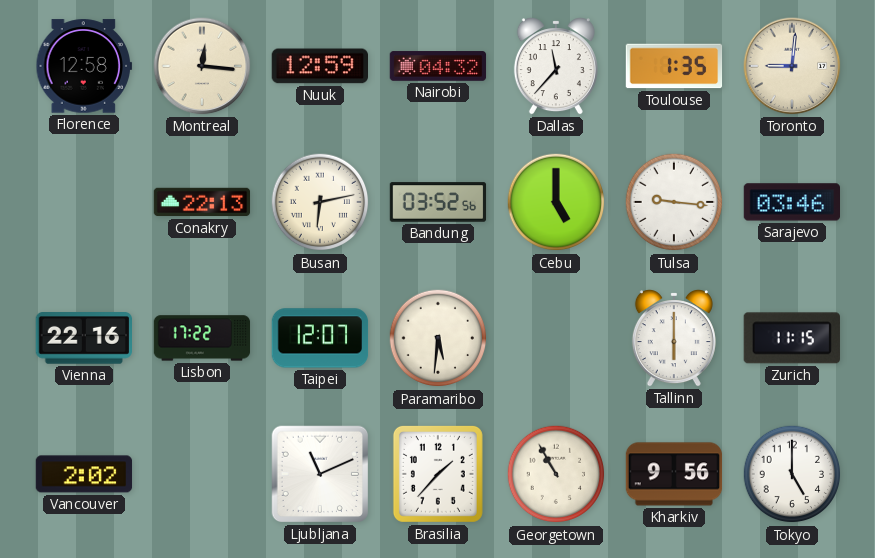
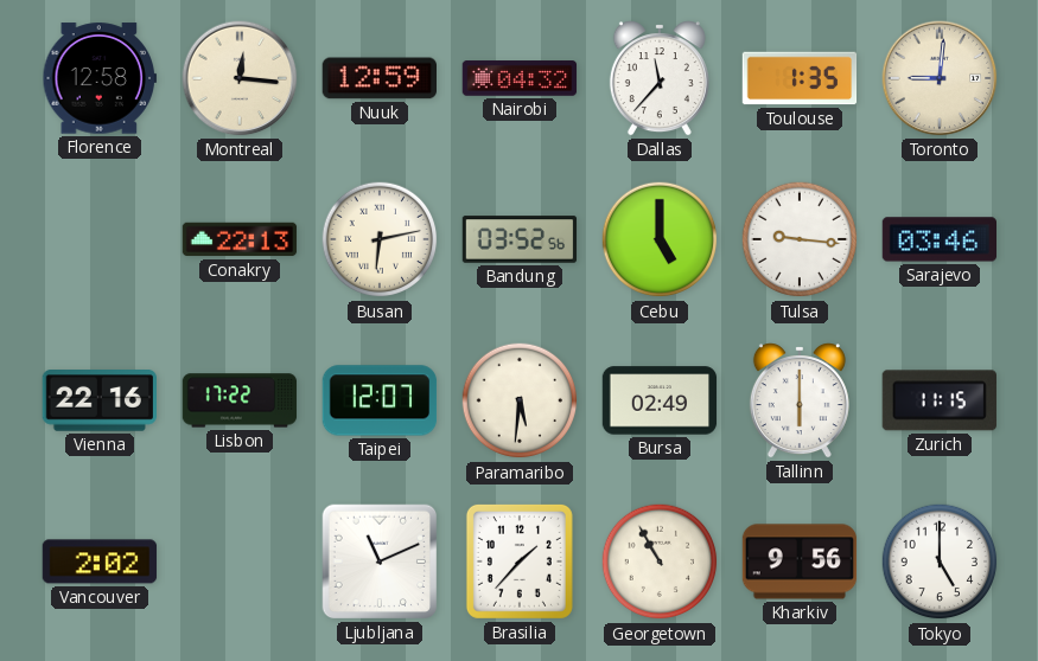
Bursa: none -> 02:49 (660, 400)
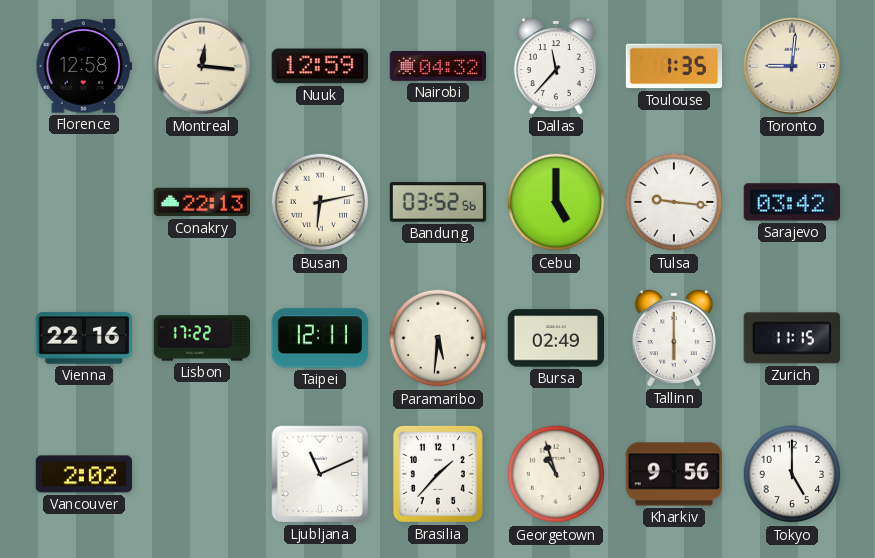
Sarajevo: 03:46 -> 03:42 (791, 202)
Taipei: 12:07 -> 12:11 (320, 338)
Georgetown: 10:55 -> 10:57 (556, 474)
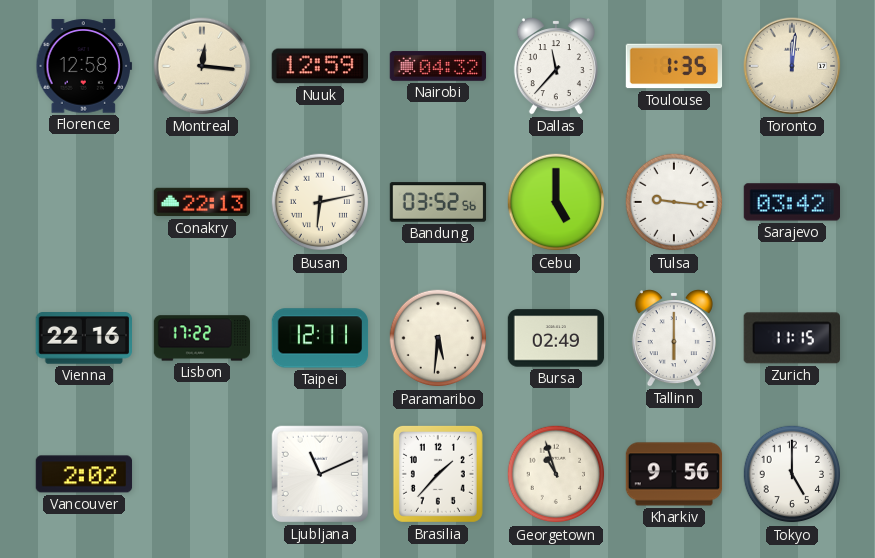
Toronto: 9:01 -> 12:01 (792, 66)
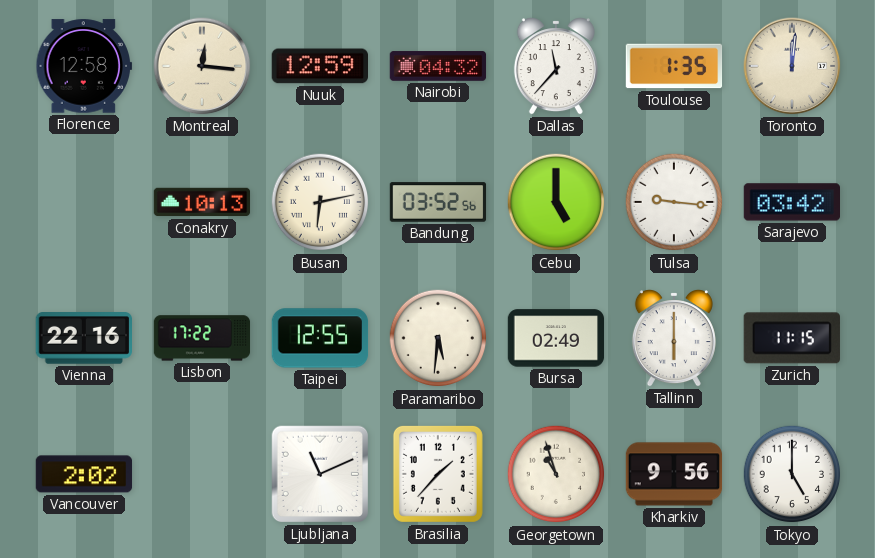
Conakry: 22:13 -> 10:13 (202, 202)
Taipei: 12:11 -> 12:55 (320, 338)
